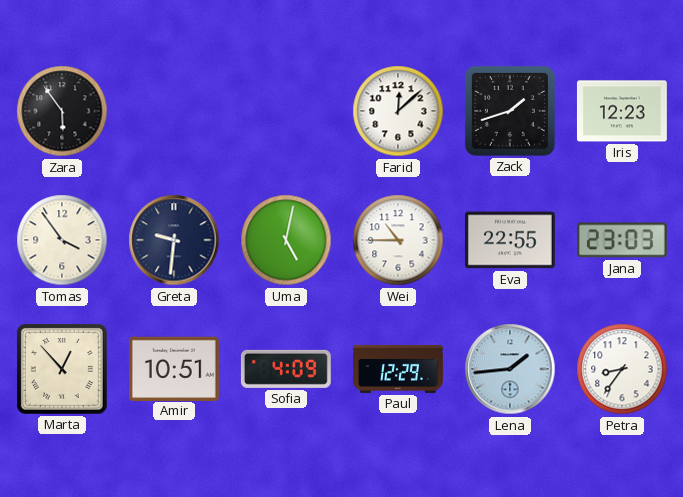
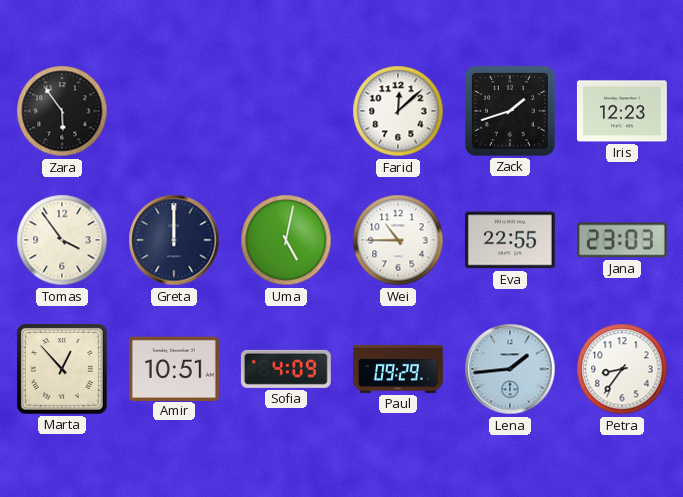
Greta: 9:31 -> 12:00 (174, 240)
Paul: 12:29 -> 09:29 (399, 369)
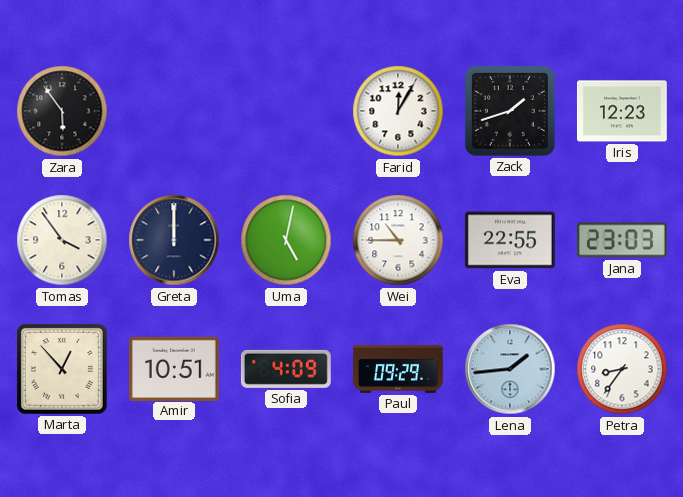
Farid: 12:08 -> 12:05 (398, 111)
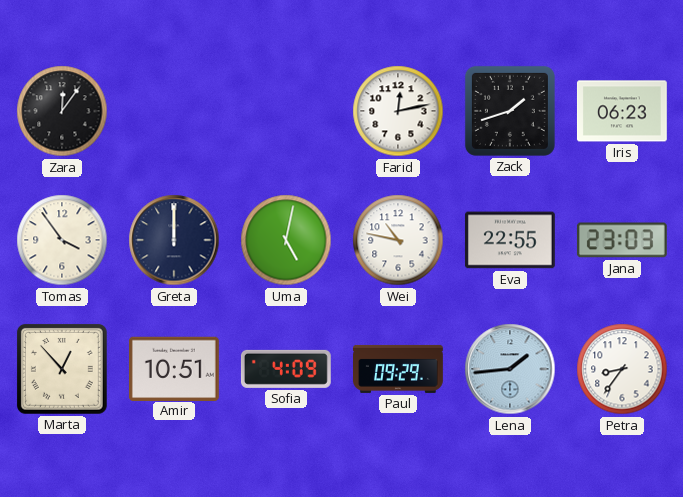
Zara: 5:54 -> 12:06 (62, 111)
Farid: 12:05 -> 12:13 (398, 111)
Iris: 12:23 -> 06:23 (622, 111)
Wei: 10:45 -> 10:47 (398, 240)
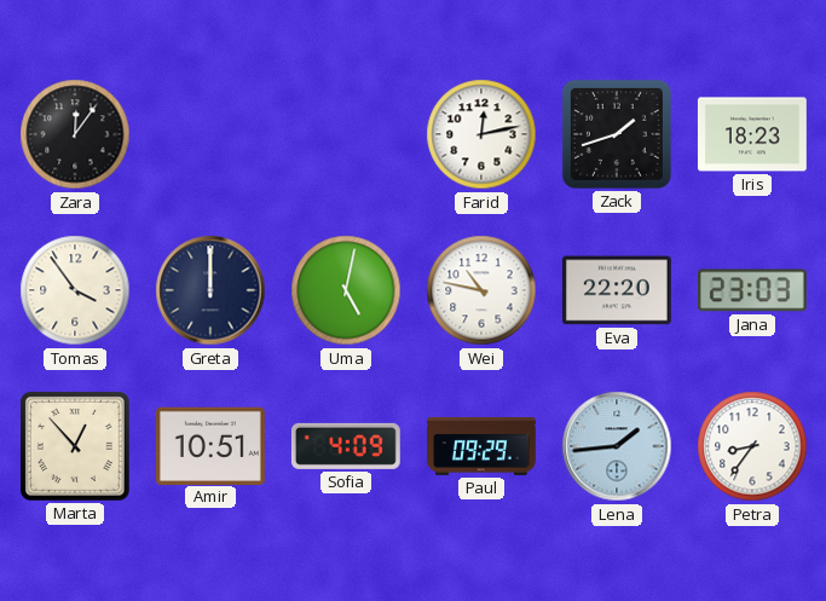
Iris: 06:23 -> 18:23 (752, 134)
Eva: 22:55 -> 22:20 (617, 290)
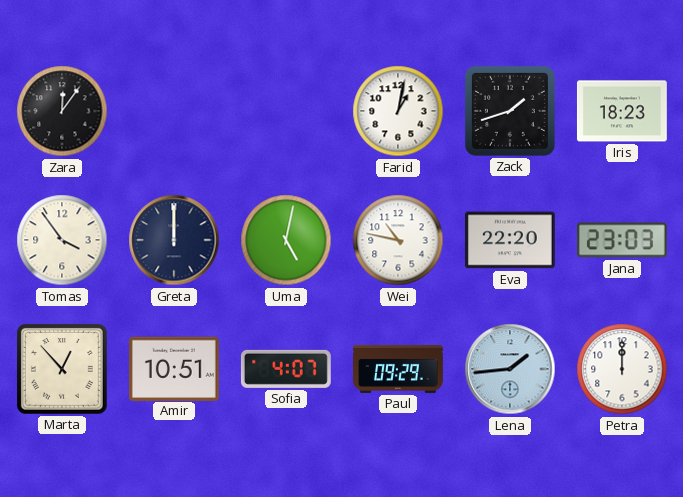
Farid: 12:13 -> 1:02 (398, 111)
Sofia: 4:09 -> 4:07 (286, 369)
Petra: 8:36 -> 12:00 (622, 369)
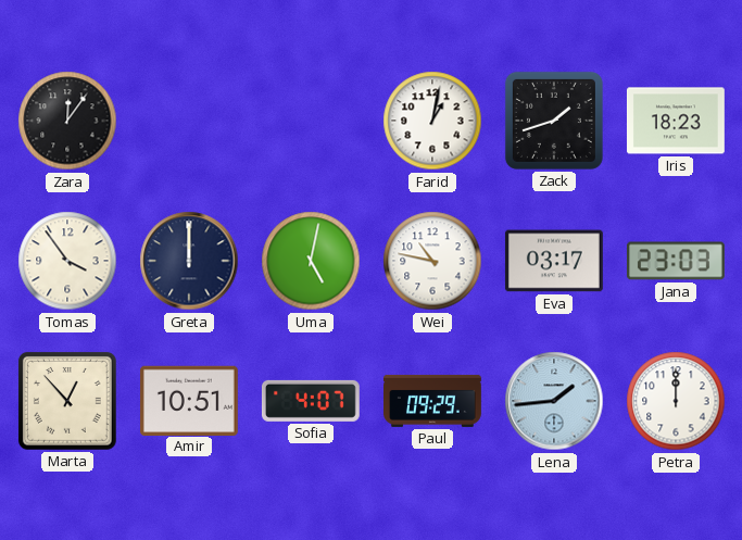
Eva: 22:20 -> 03:17 (554, 261)
